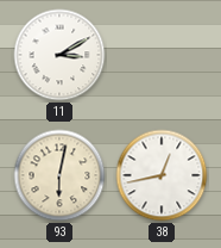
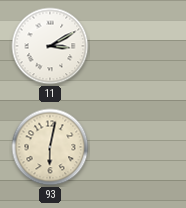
38: 12:43 -> none (162, 175)
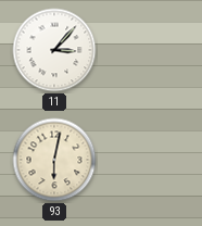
11: 3:10 -> 3:07 (54, 50)
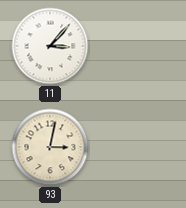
93: 6:02 -> 3:02 (50, 147)
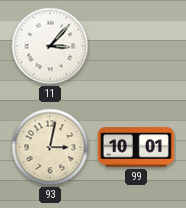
99: none -> 10:01 (136, 147)
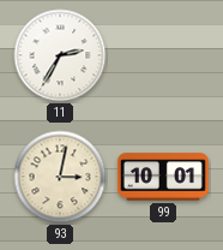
11: 3:07 -> 2:35 (60, 55)
